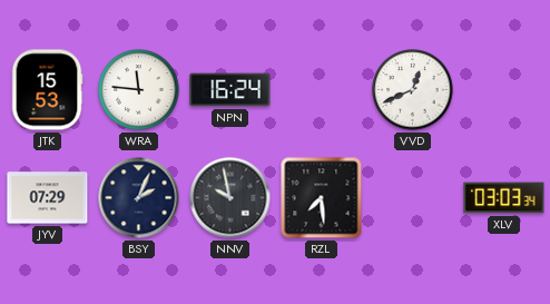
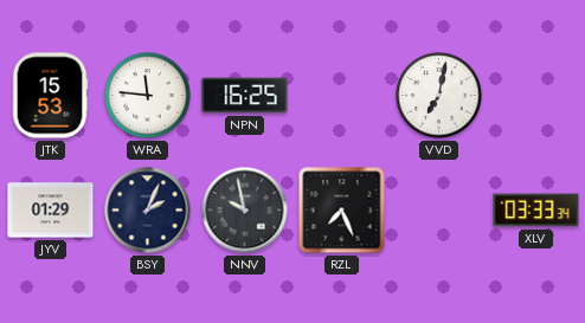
NPN: 16:24 -> 16:25 (245, 96)
VVD: 12:41 -> 7:02 (439, 96)
JYV: 07:29 -> 01:29 (51, 211)
RZL: 7:29 -> 7:26 (342, 211)
XLV: 03:03 -> 03:33 (536, 211)
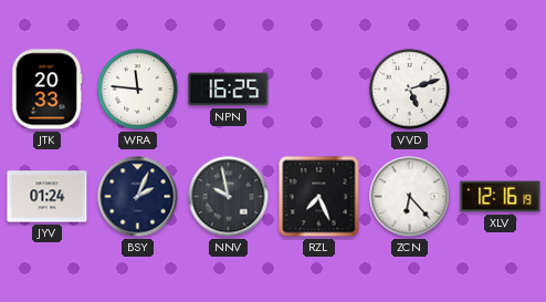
JTK: 15:53 -> 20:33 (46, 90)
VVD: 7:02 -> 5:12 (410, 90)
JYV: 01:29 -> 01:24 (48, 197)
ZCN: none -> 6:23 (410, 197)
XLV: 03:33 -> 12:16 (501, 197)
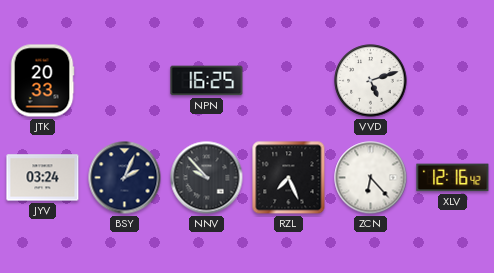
WRA: 11:46 -> none (138, 90)
JYV: 01:24 -> 03:24 (43, 178)
NNV: 9:58 -> 9:53 (207, 178)
XLV: 12:16:19 -> 12:16:42 (453, 178)
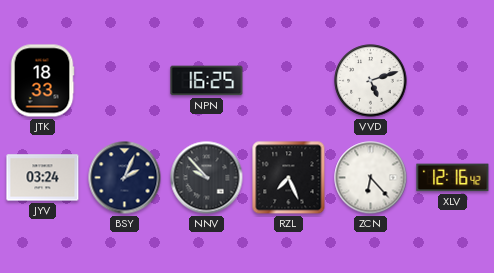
JTK: 20:33 -> 18:33 (42, 81)
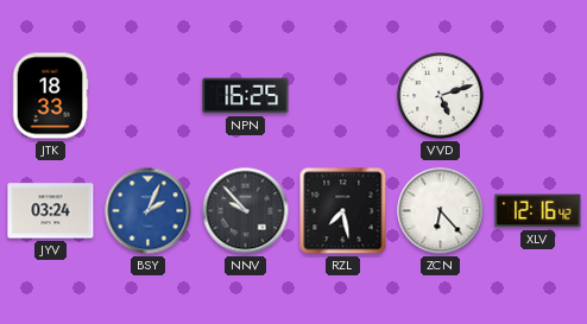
BSY dial: navy -> blue (149, 211)
RZL: 7:26 -> 7:28 (343, 211)
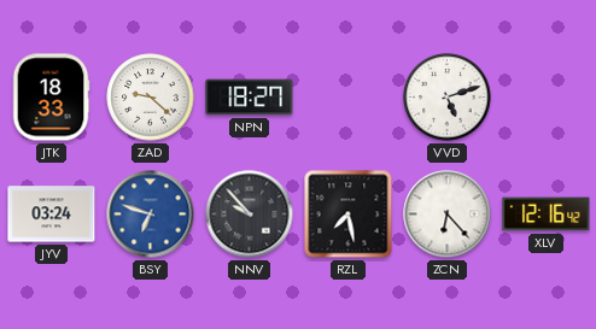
ZAD: none -> 9:22 (151, 98)
NPN: 16:25 -> 18:27 (250, 98)
BSY: 2:04 -> 6:48 (151, 215)
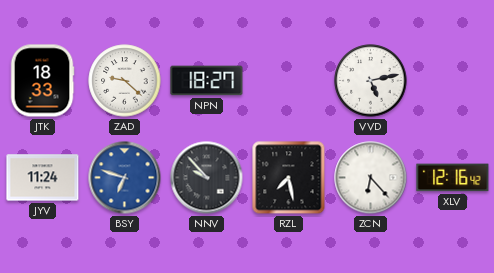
VVD: 5:12 -> 5:13 (371, 81)
JYV: 03:24 -> 11:24 (43, 178)
